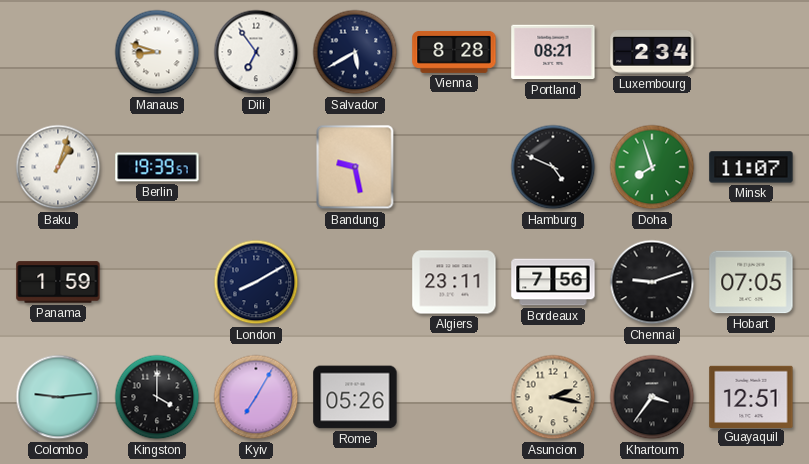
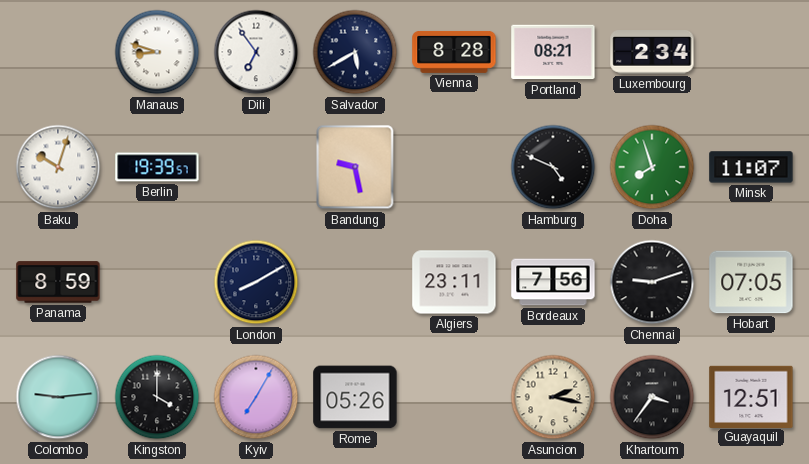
Baku: 1:03 -> 10:03 (58, 167)
Panama: 1:59 -> 8:59 (58, 282)
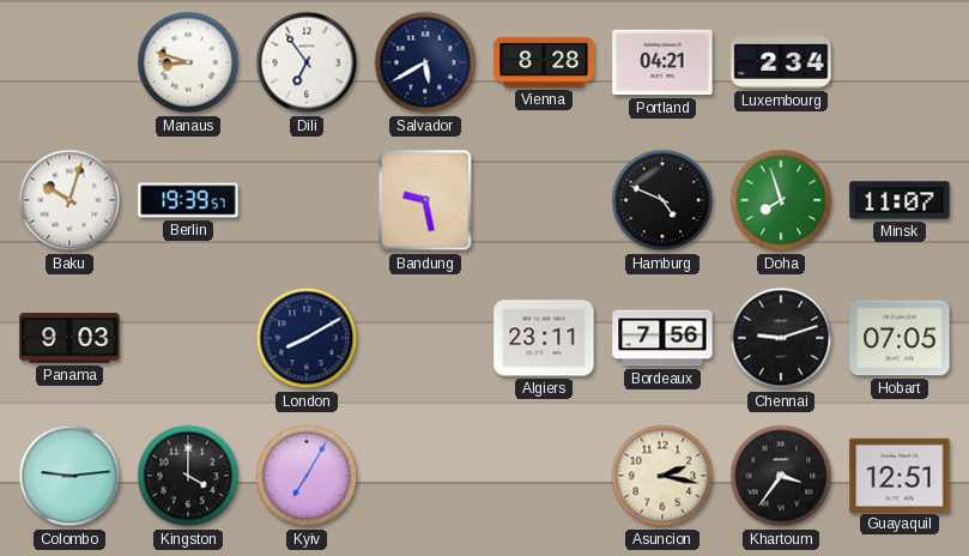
Portland: 08:21 -> 04:21 (662, 62)
Panama: 8:59 -> 9:03 (69, 338)
Rome: 05:26 -> none (355, 397)
